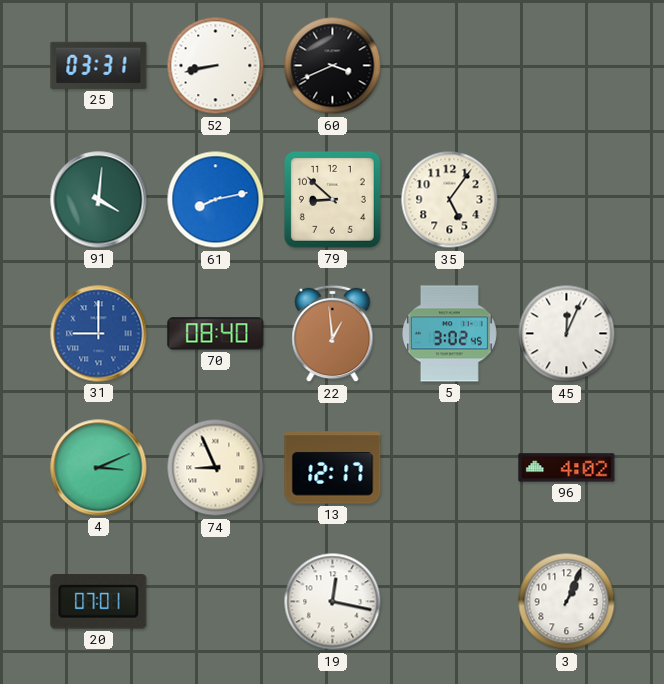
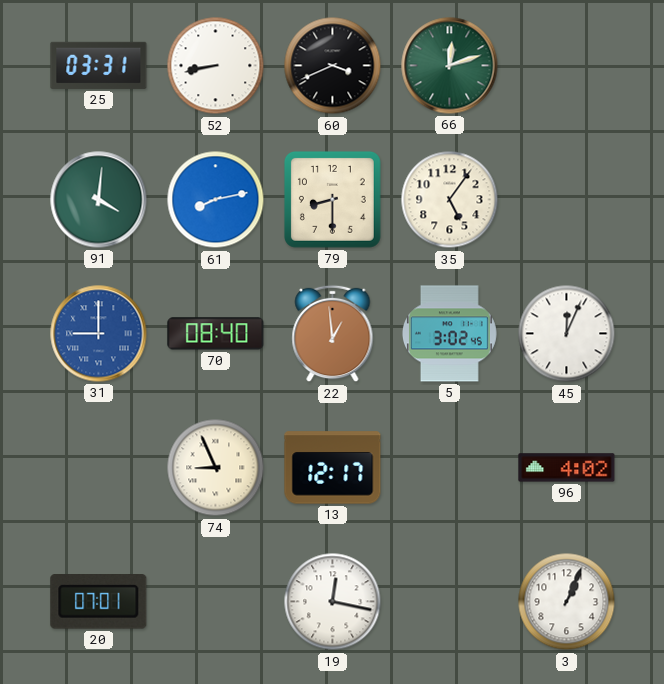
66: none -> 12:12 (450, 66)
79: 8:52 -> 8:30 (332, 199)
4: 3:11 -> none (99, 468)
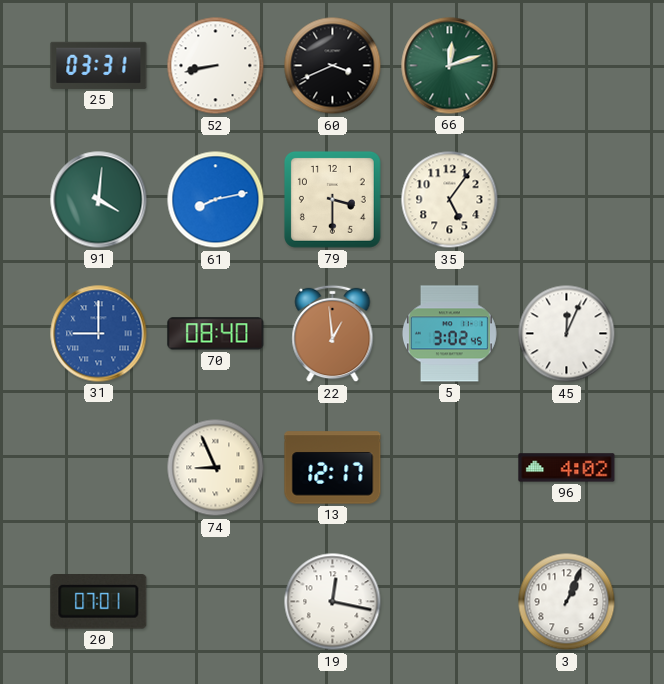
79: 8:30 -> 3:30 (332, 199)
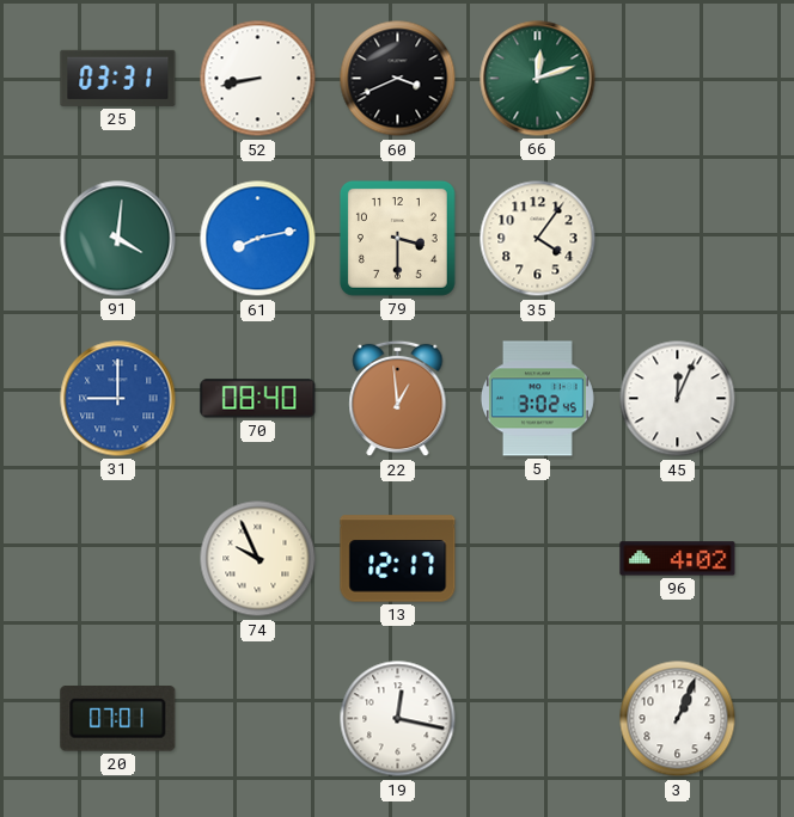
35: 5:06 -> 4:06 (538, 239)
74: 8:56 -> 9:56 (258, 559)
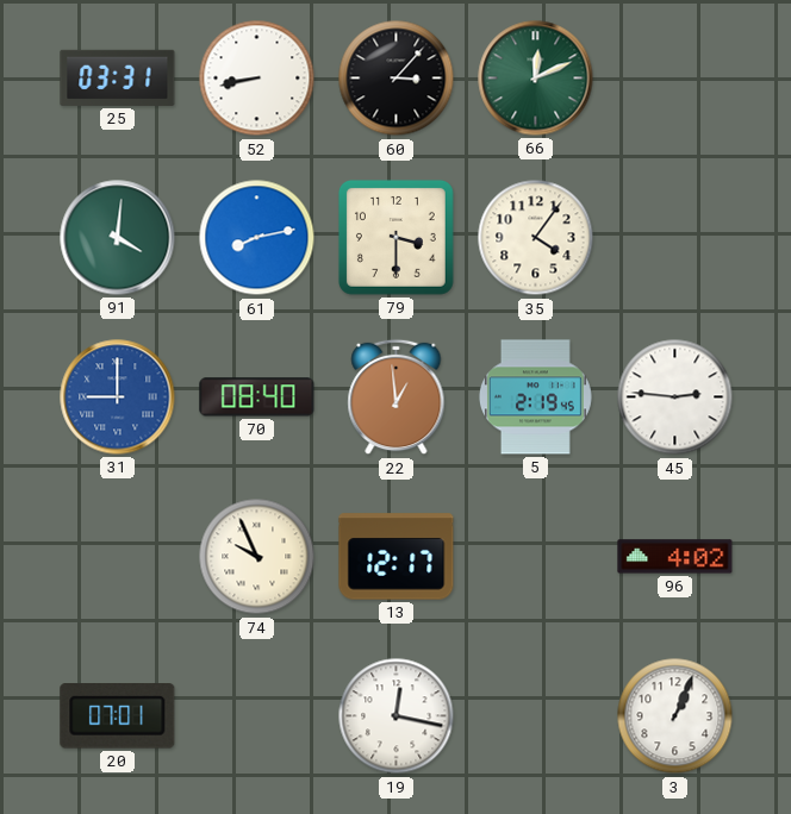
60: 3:41 -> 3:07 (397, 79)
66: 12:12 -> 12:11 (536, 79)
5: 3:02 -> 2:19 (535, 397)
45: 12:04 -> 2:46 (675, 397)
